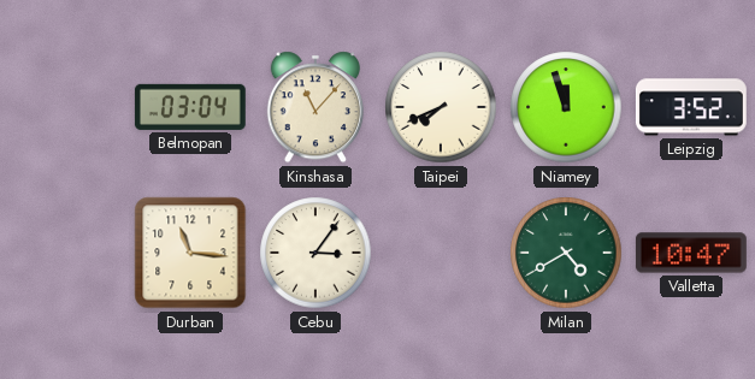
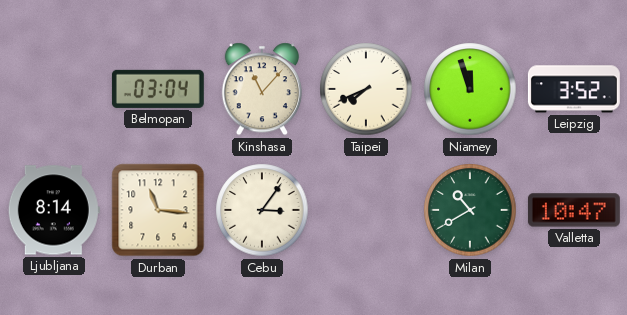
Ljubljana: none -> 8:14 (54, 210)
Milan: 4:40 -> 10:40 (470, 210)
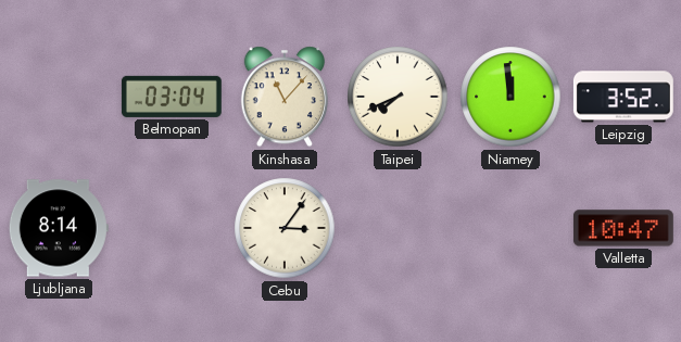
Niamey: 11:57 -> 11:59 (510, 97)
Durban: 11:16 -> none (158, 210)
Milan: 10:40 -> none (470, 210)
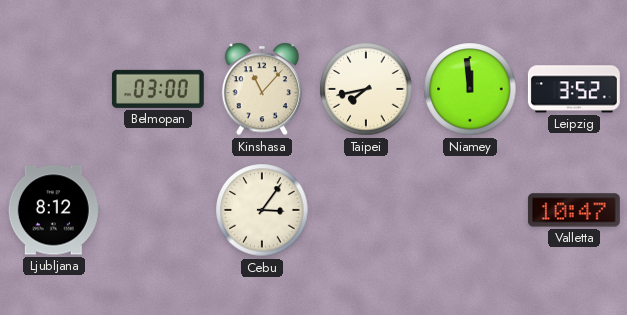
Belmopan: 03:04 -> 03:00 (158, 89)
Taipei: 7:41 -> 7:43 (366, 89)
Ljubljana: 8:14 -> 8:12 (54, 210)
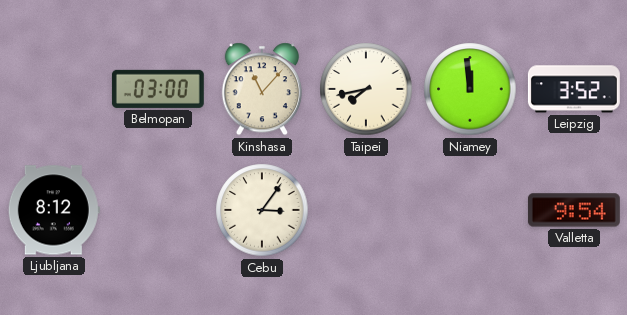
Valletta: 10:47 -> 9:54 (574, 210)
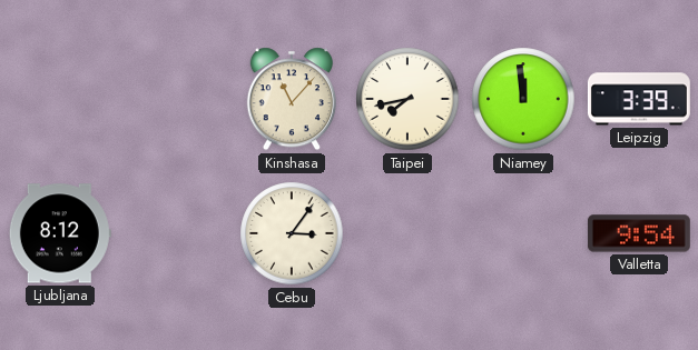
Belmopan: 03:00 -> none (158, 89)
Leipzig: 3:52 -> 3:39 (639, 99)
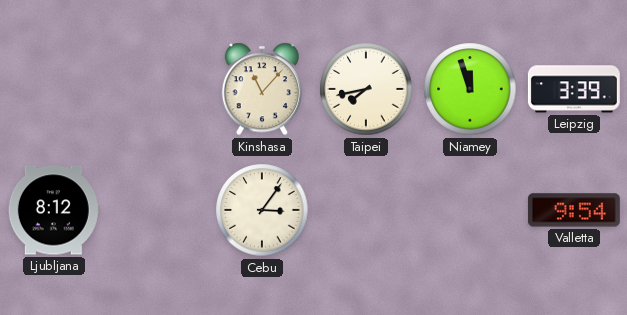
Niamey: 11:59 -> 11:57 (470, 89)
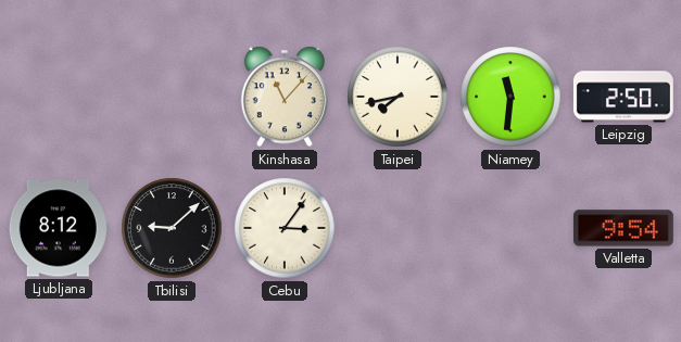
Niamey: 11:57 -> 11:31 (510, 97)
Leipzig: 3:39 -> 2:50 (623, 97)
Tbilisi: none -> 9:08 (172, 228)
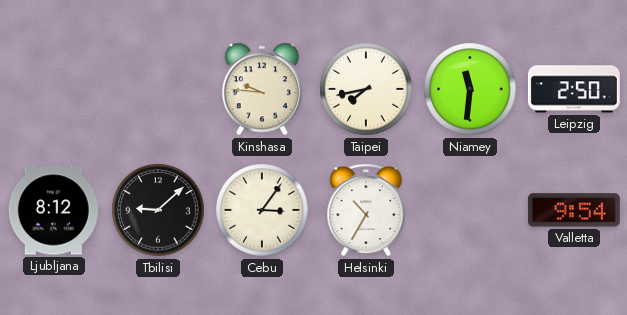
Kinshasa: 11:07 -> 9:46 (262, 89)
Helsinki: none -> 10:35 (366, 210)
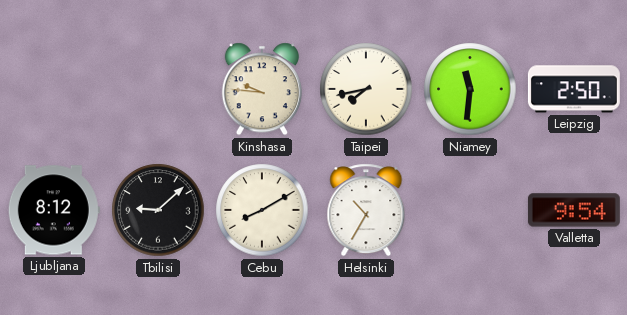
Cebu: 3:06 -> 8:10 (262, 210)
